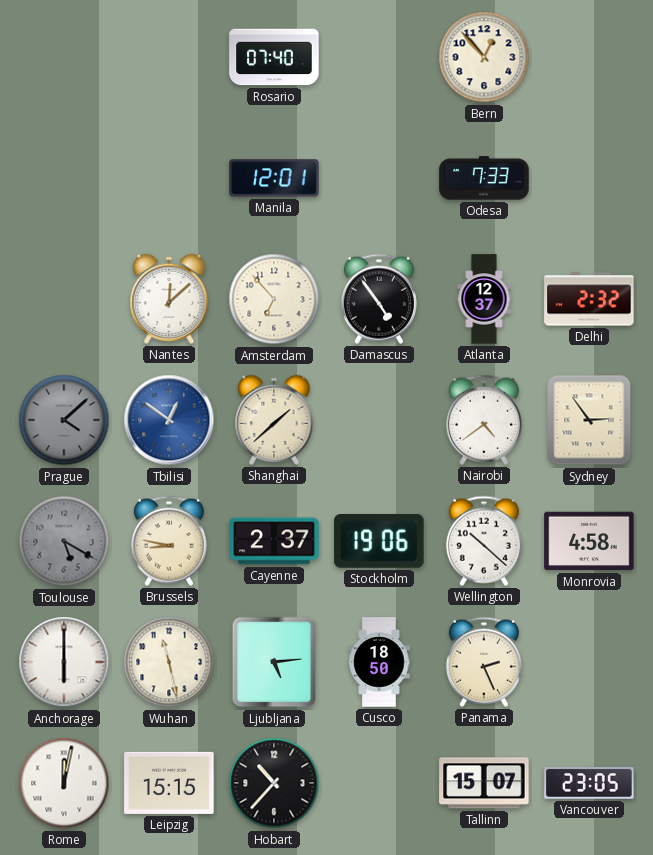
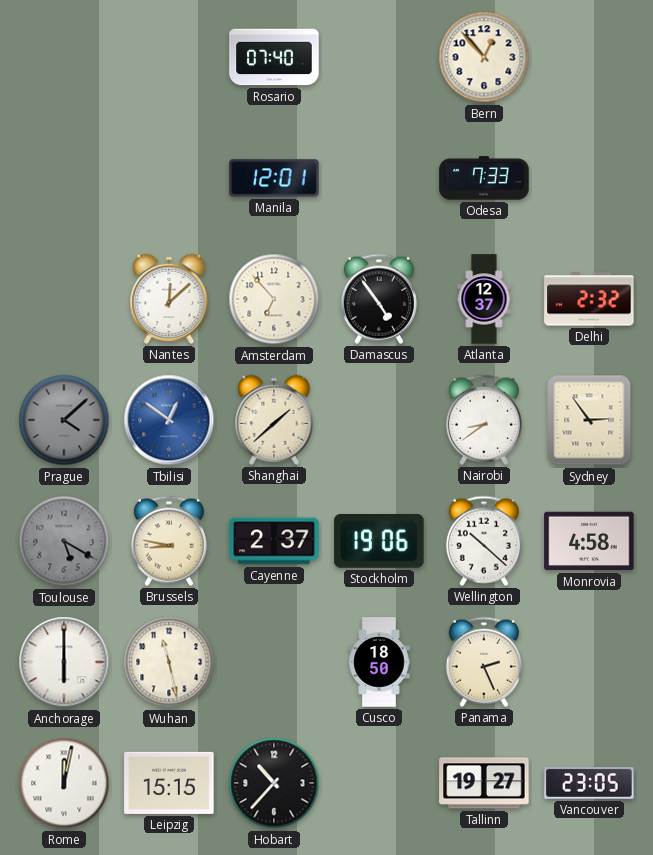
Nairobi: 4:39 -> 8:39 (484, 420)
Ljubljana: 5:14 -> none (274, 662)
Tallinn: 15:07 -> 19:27 (484, 783)
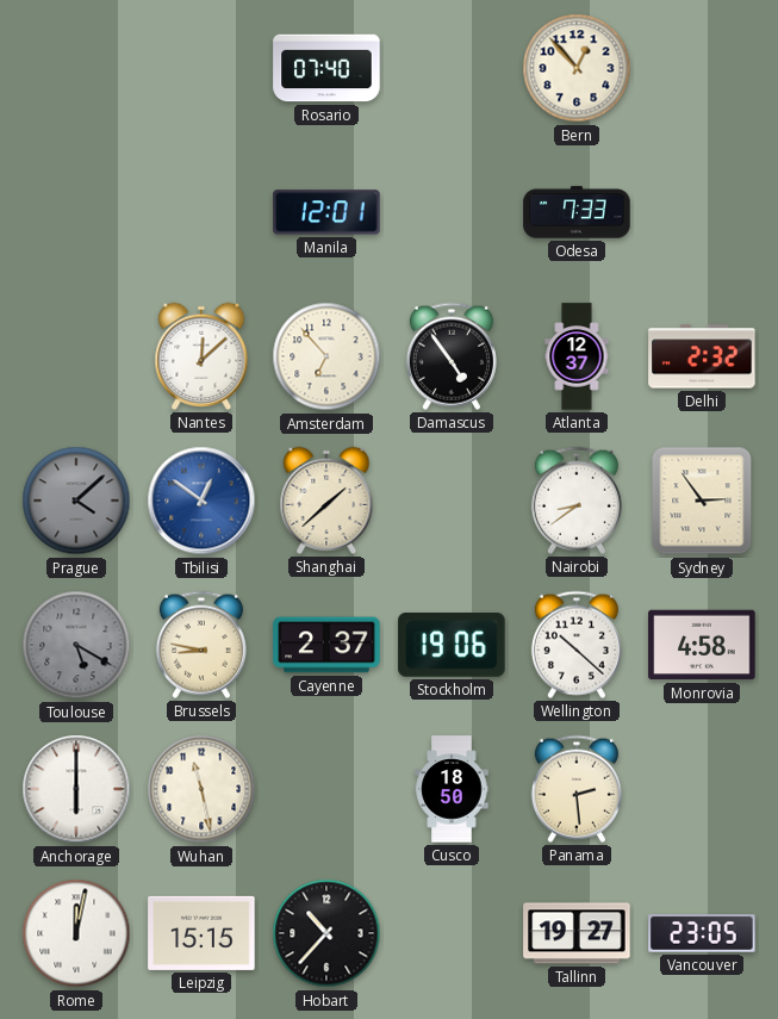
Panama: 2:26 -> 2:29 (577, 789)
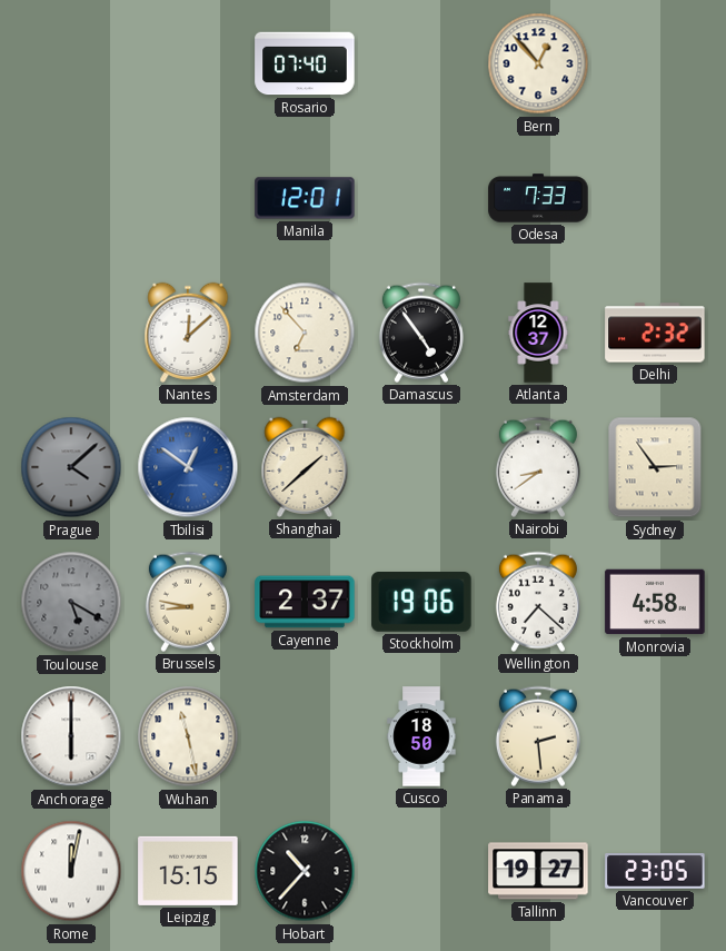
Wellington: 10:22 -> 7:22 (538, 602)
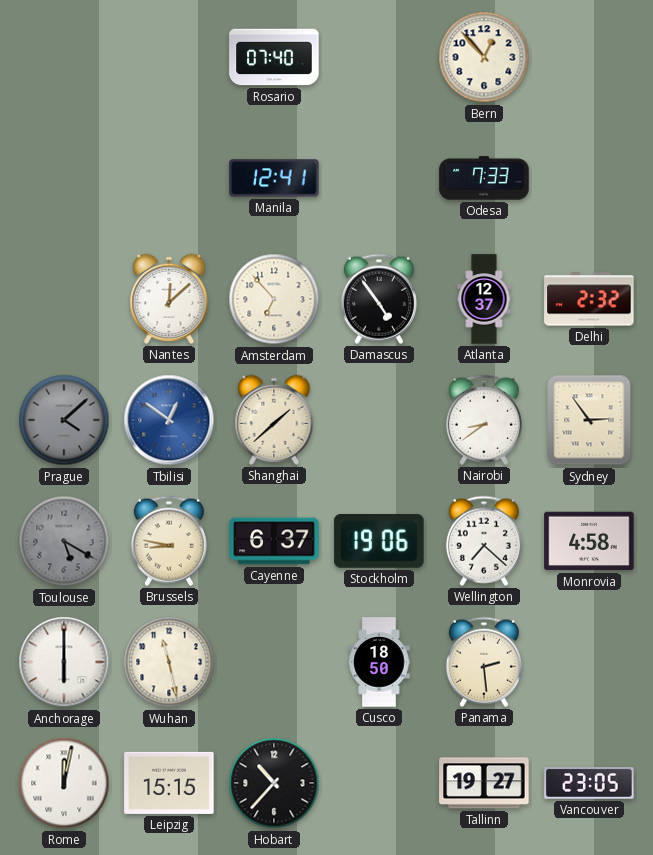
Manila: 12:01 -> 12:41 (274, 178)
Cayenne: 2:37 -> 6:37 (274, 541)
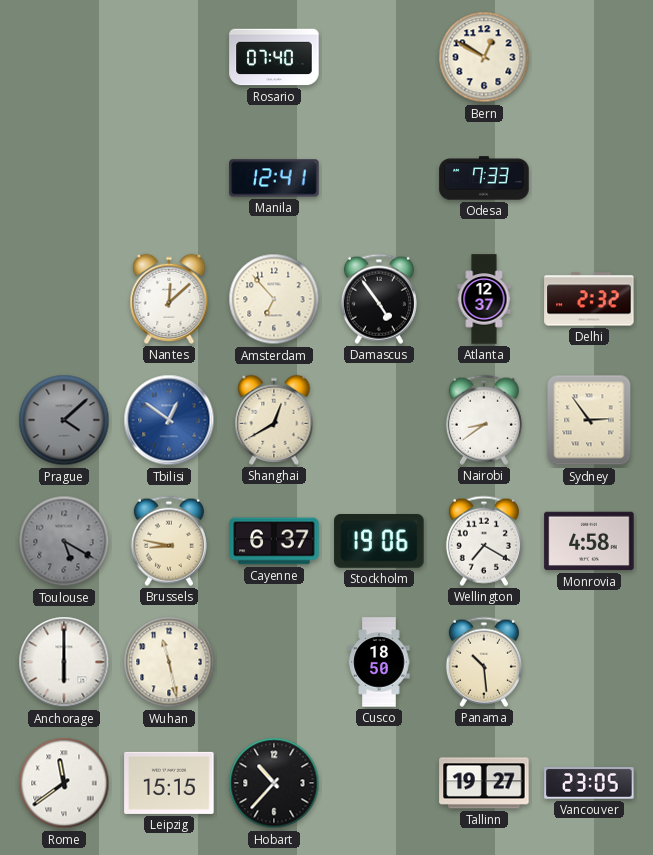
Bern: 12:53 -> 12:50 (484, 57)
Shanghai: 1:38 -> 12:40 (274, 420)
Wellington: 7:22 -> 7:20 (484, 541)
Panama: 2:29 -> 10:29 (484, 662)
Rome: 12:02 -> 11:39 (64, 783)
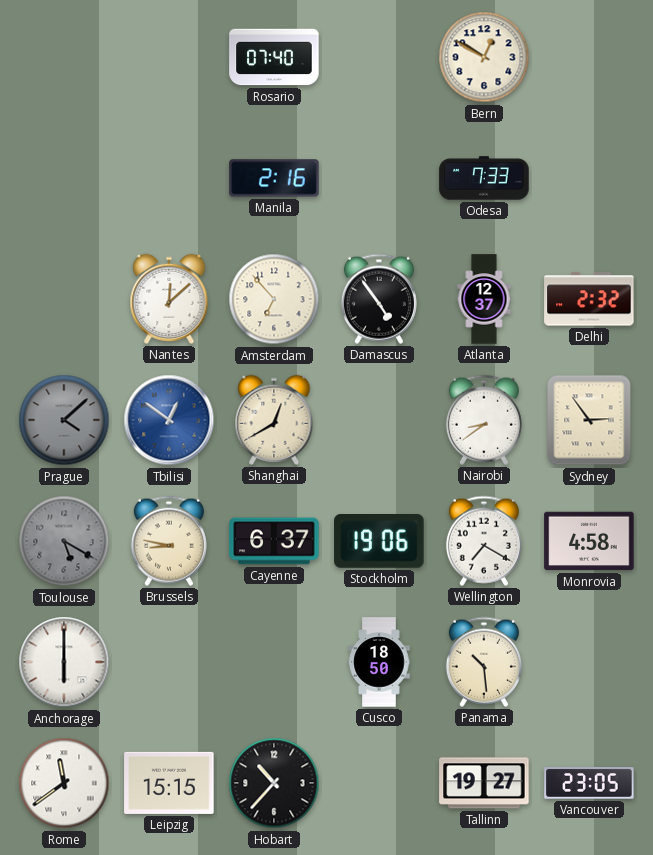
Manila: 12:41 -> 2:16 (274, 178)
Wuhan: 11:28 -> none (169, 662)
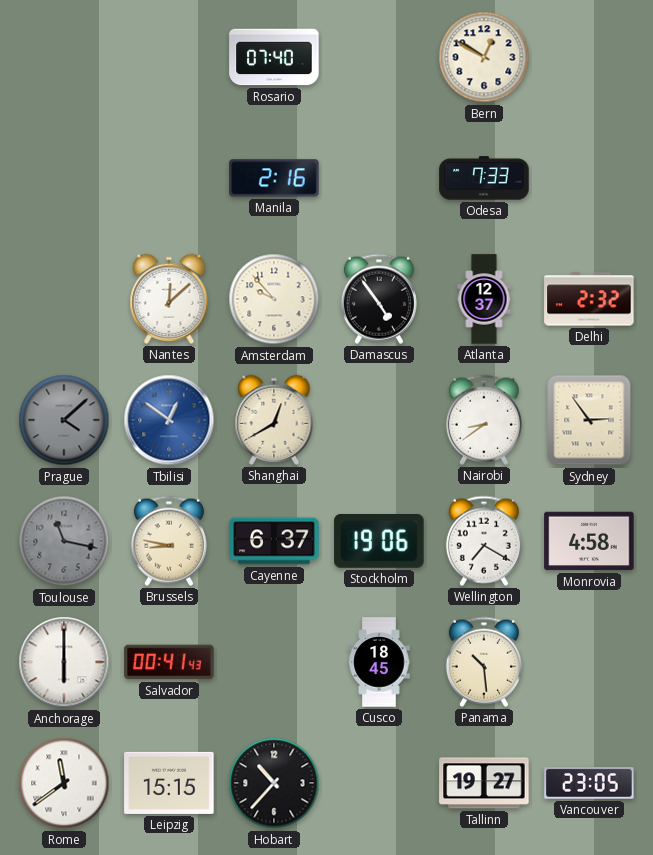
Amsterdam: 6:53 -> 9:53 (274, 299)
Toulouse: 5:20 -> 11:17 (64, 541)
Salvador: none -> 00:41 (169, 662)
Cusco: 18:50 -> 18:45 (379, 662)
